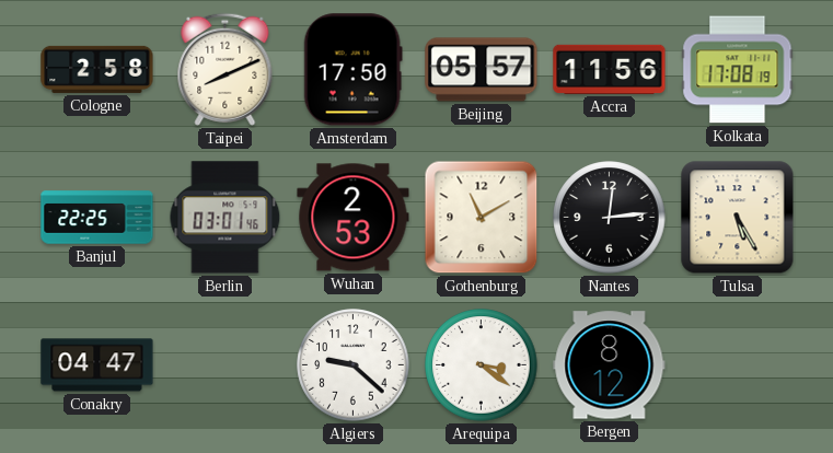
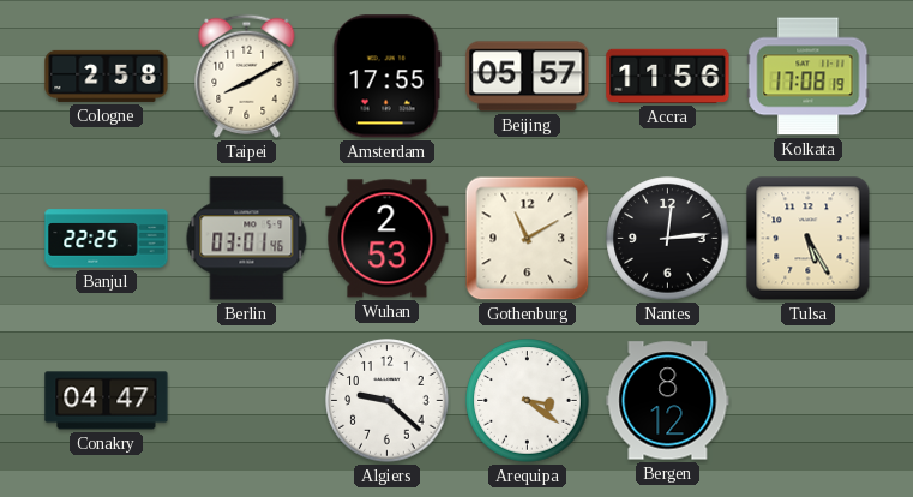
Taipei: 8:11 -> 8:10 (247, 76)
Amsterdam: 17:50 -> 17:55 (386, 77)
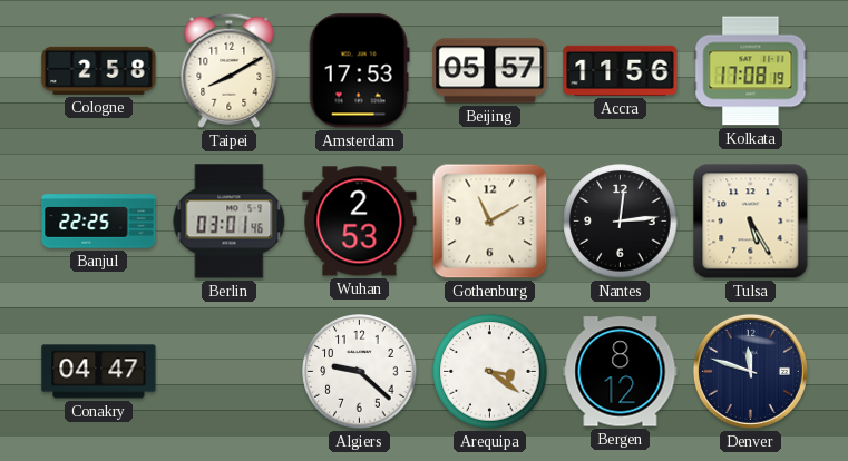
Amsterdam: 17:55 -> 17:53 (359, 71)
Denver: none -> 11:48 (750, 371)
